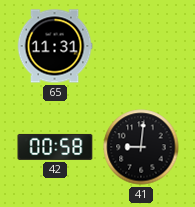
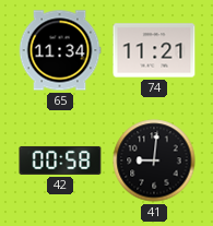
65: 11:31 -> 11:34 (60, 50)
74: none -> 11:21 (154, 50)
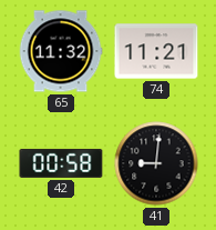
65: 11:34 -> 11:32 (61, 51)
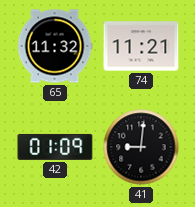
42: 00:58 -> 01:09 (55, 147)
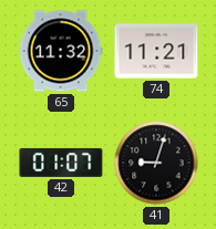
42: 01:09 -> 01:07 (61, 163)
41: 9:01 -> 9:03 (156, 163)
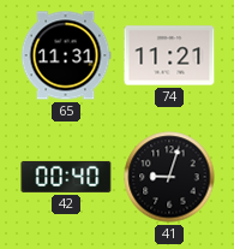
65: 11:32 -> 11:31 (66, 55)
42: 01:07 -> 00:40 (66, 177)
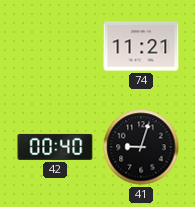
65: 11:31 -> none (66, 55)
